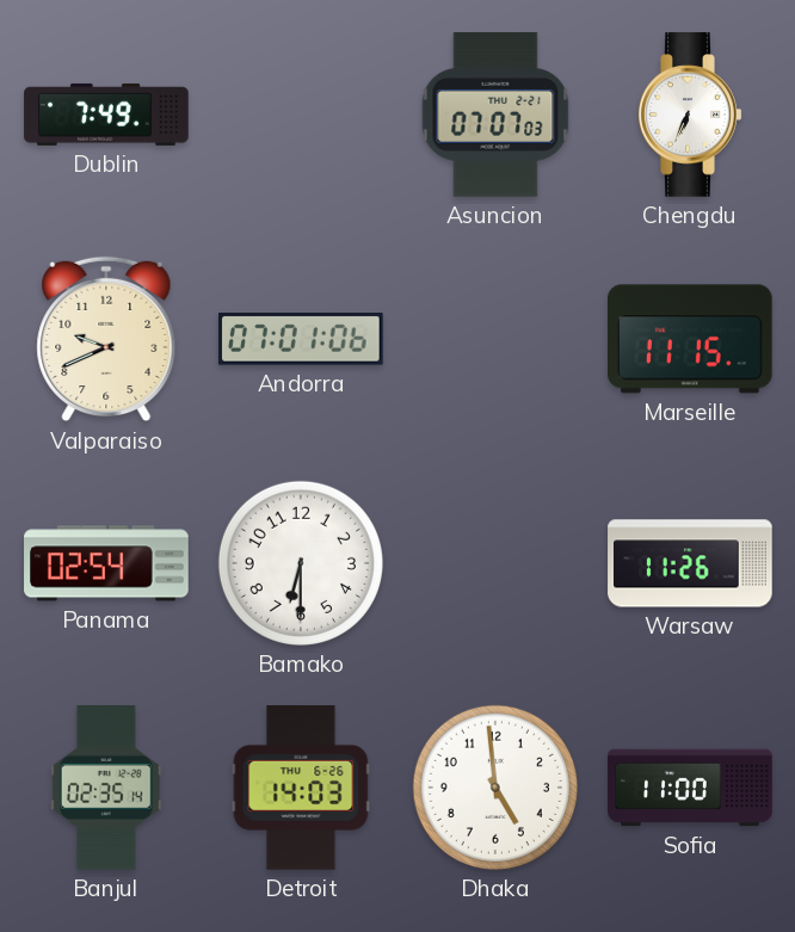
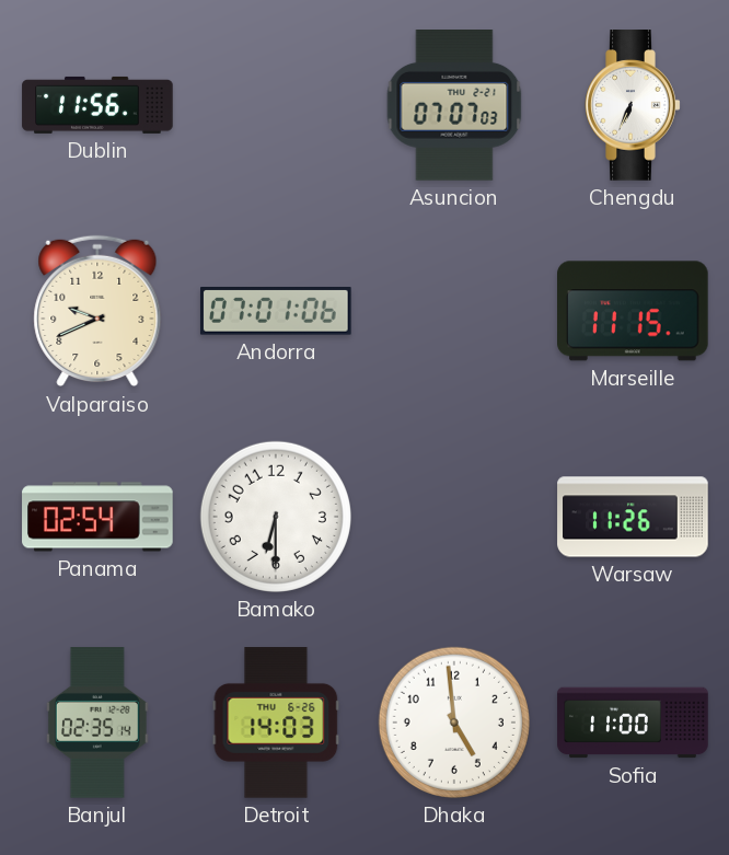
Dublin: 7:49 -> 11:56 (97, 105)
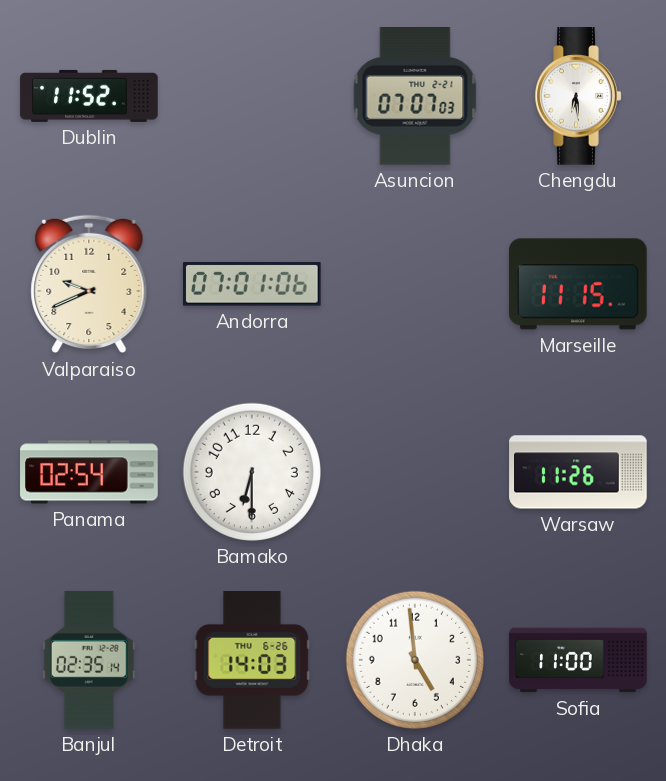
Dublin: 11:56 -> 11:52 (89, 96)
Chengdu: 6:34 -> 6:29 (578, 96)
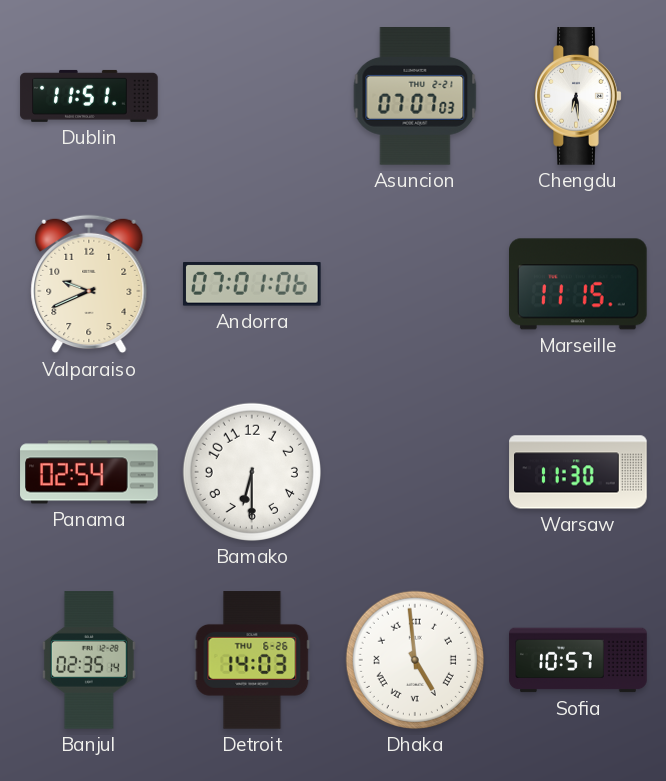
Dublin: 11:52 -> 11:51 (89, 96)
Warsaw: 11:26 -> 11:30 (578, 472)
Dhaka numerals: Arabic -> Roman (415, 660)
Sofia: 11:00 -> 10:57 (578, 660)
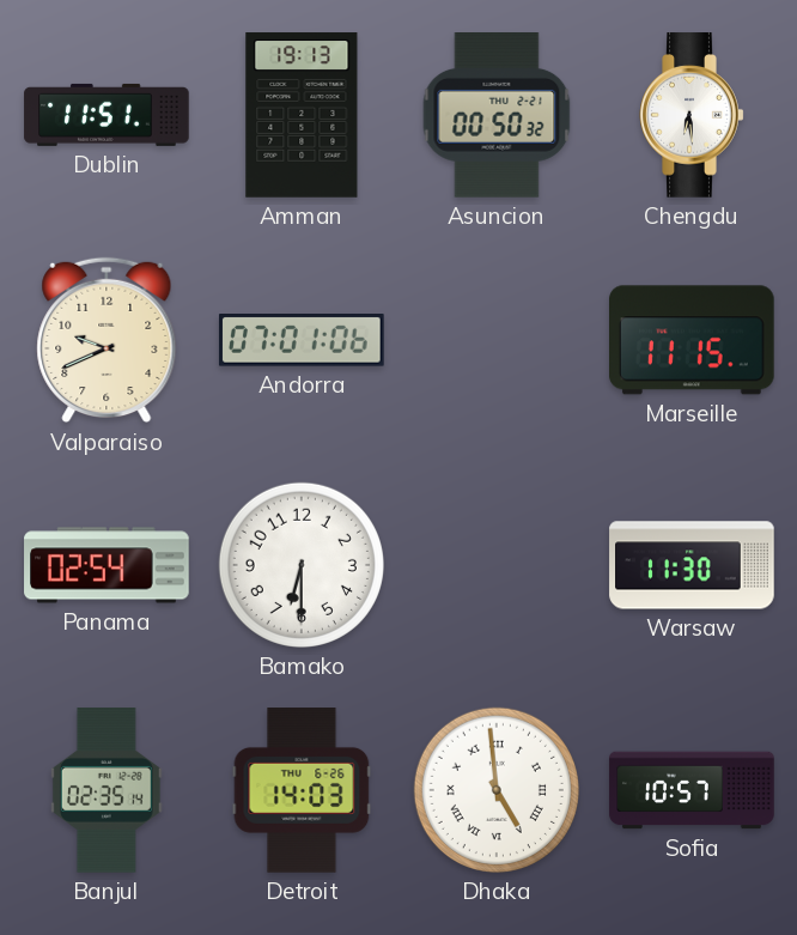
Amman: none -> 19:13 (302, 115)
Asuncion: 07:07 -> 00:50 (497, 116)
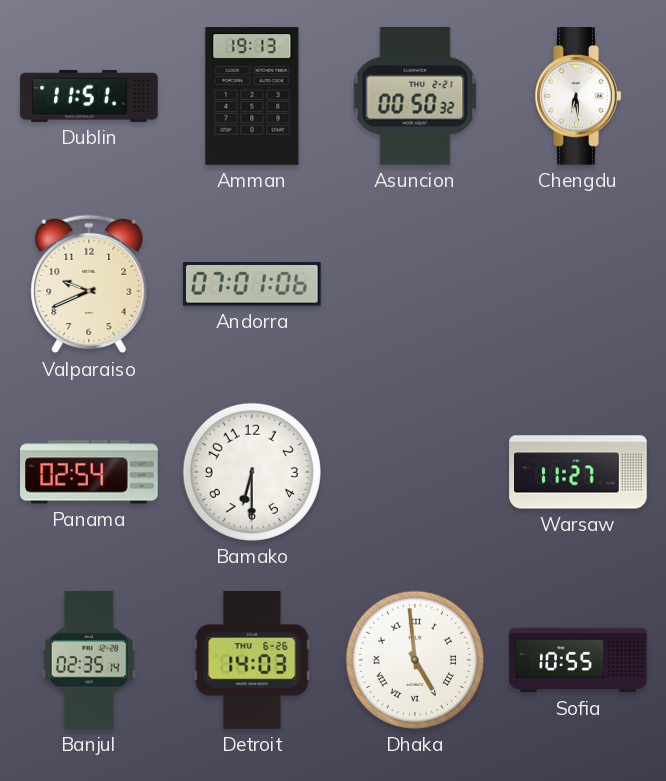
Marseille: 11:15 -> none (693, 340)
Warsaw: 11:30 -> 11:27 (578, 472)
Sofia: 10:57 -> 10:55 (578, 660)
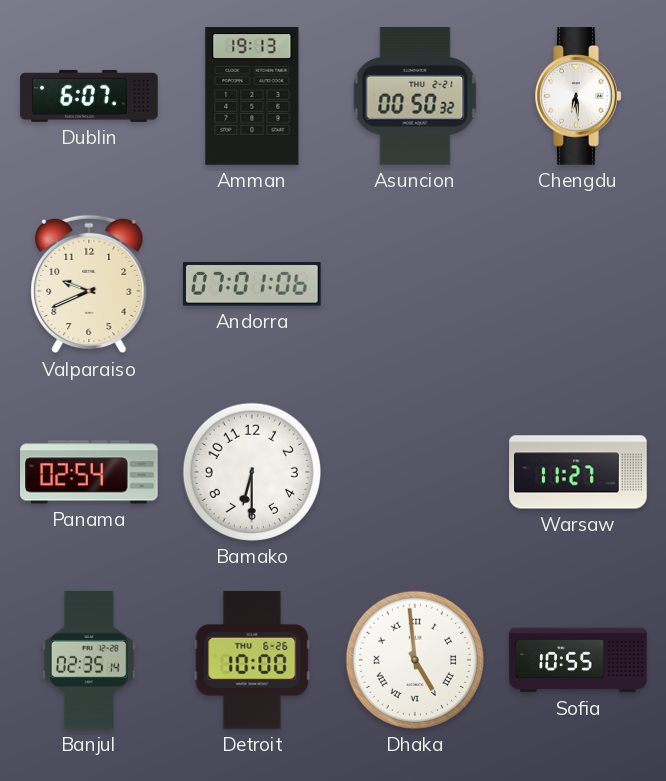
Dublin: 11:51 -> 6:07 (89, 96)
Detroit: 14:03 -> 10:00 (252, 660)
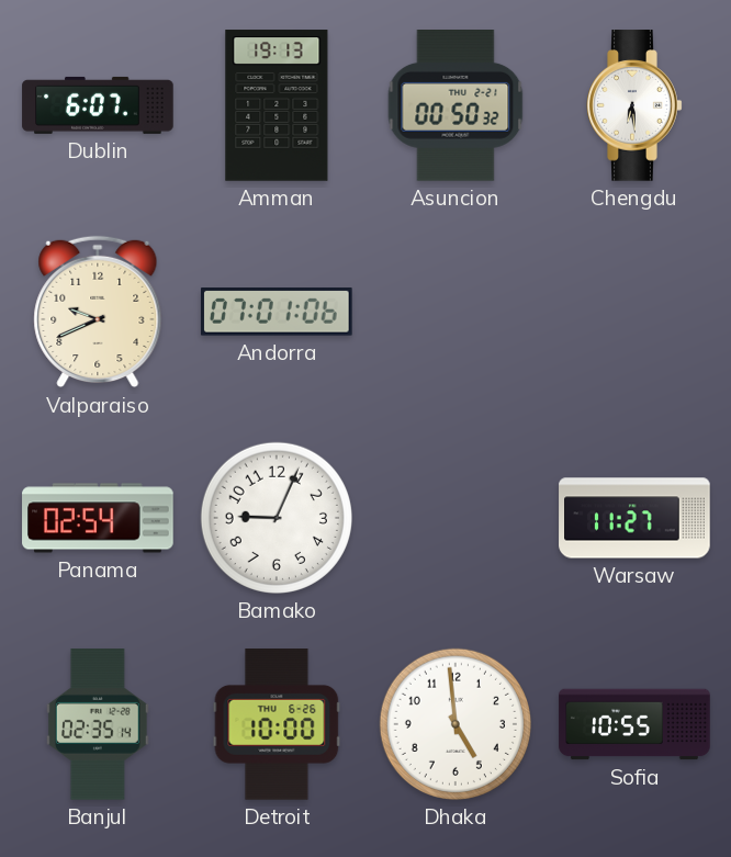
Bamako: 6:30 -> 9:04 (277, 518)
Dhaka numerals: Roman -> Arabic (456, 724)
